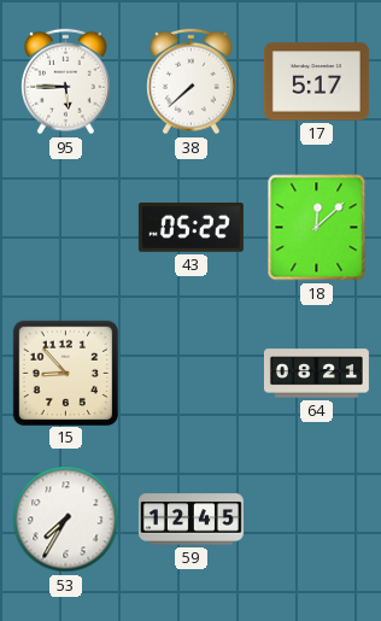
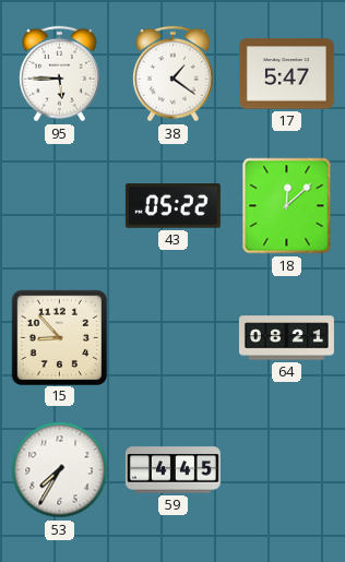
38: 7:38 -> 1:21 (174, 74)
17: 5:17 -> 5:47 (286, 74)
59: 12:45 -> 4:45 (172, 470)
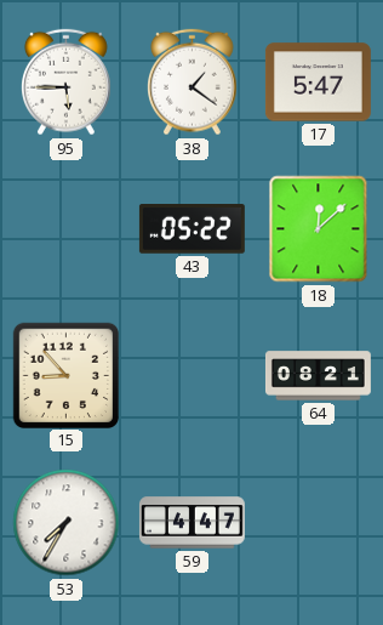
59: 4:45 -> 4:47 (191, 523)
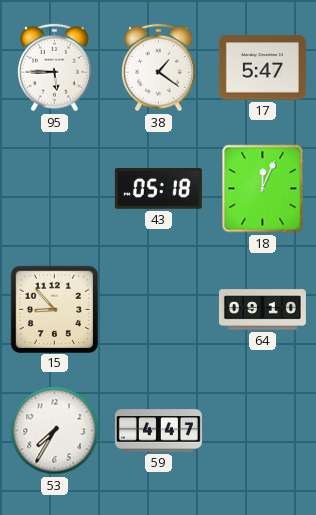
43: 05:22 -> 05:18 (158, 189)
18: 12:08 -> 12:04 (263, 189)
64: 08:21 -> 09:10 (262, 310)
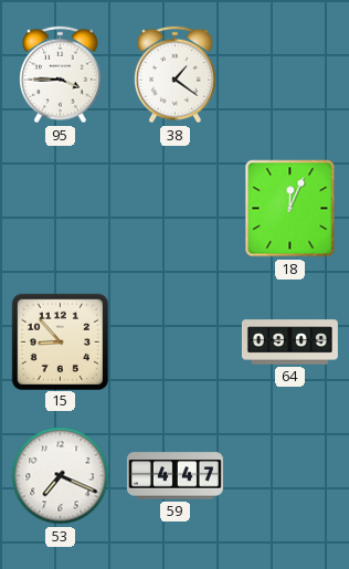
95: 5:45 -> 3:45 (61, 75)
17: 5:47 -> none (262, 68)
43: 05:18 -> none (158, 189)
64: 09:10 -> 09:09 (289, 343)
53: 7:35 -> 7:19 (61, 476)
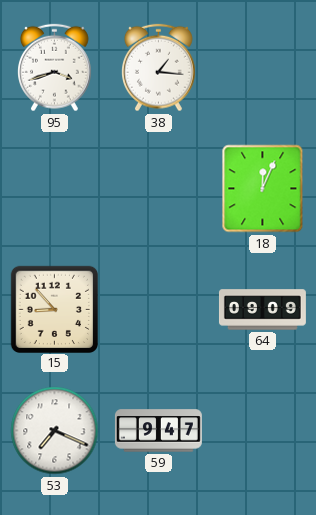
95: 3:45 -> 3:42 (55, 68)
38: 1:21 -> 1:16 (159, 68)
59: 4:47 -> 9:47 (158, 431)
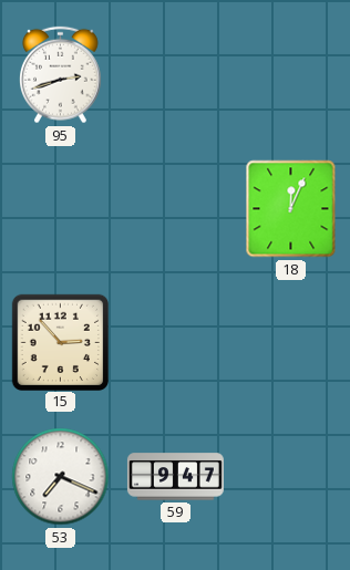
95: 3:42 -> 2:42 (61, 75)
38: 1:16 -> none (159, 68)
15: 8:53 -> 2:53 (60, 342)
64: 09:09 -> none (262, 310)
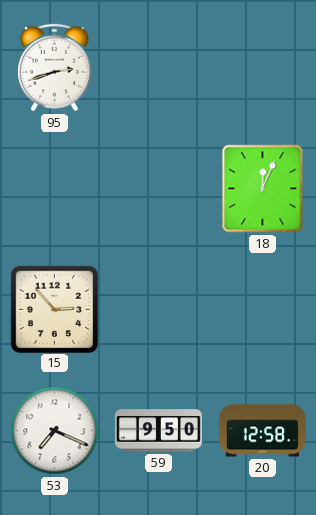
59: 9:47 -> 9:50 (158, 431)
20: none -> 12:58 (262, 431)
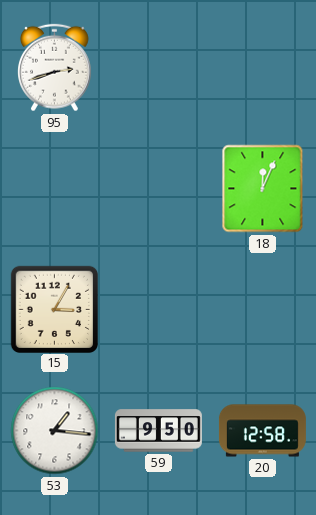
15: 2:53 -> 3:05 (54, 309)
53: 7:19 -> 1:16 (55, 431)
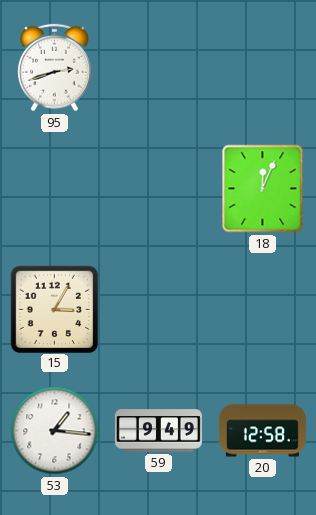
59: 9:50 -> 9:49 (158, 431)
